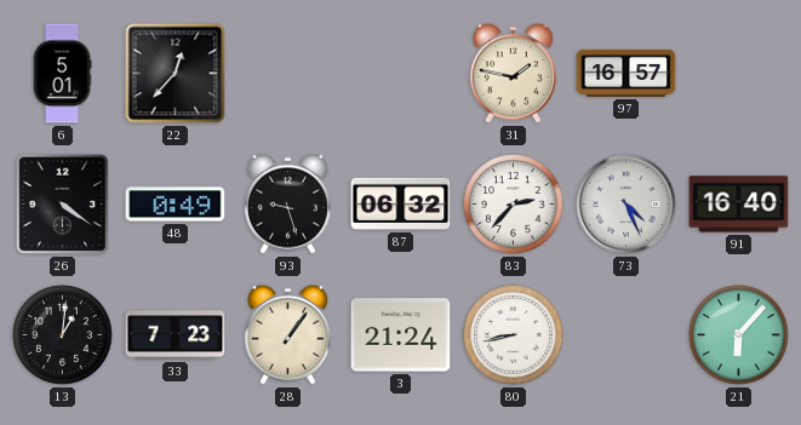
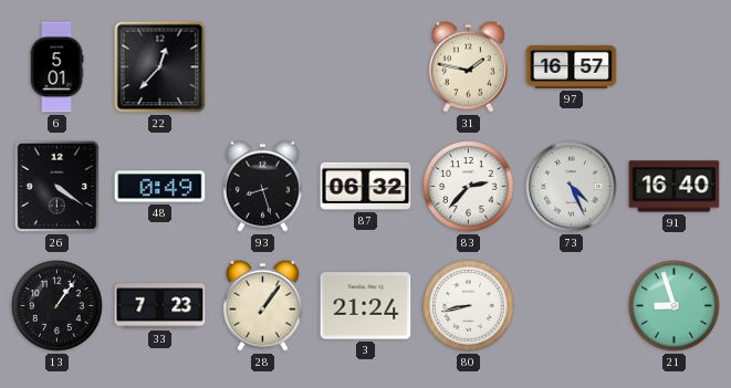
93: 9:27 -> 8:27 (262, 186)
13: 1:01 -> 1:06 (58, 306)
21: 6:07 -> 8:57 (675, 306)
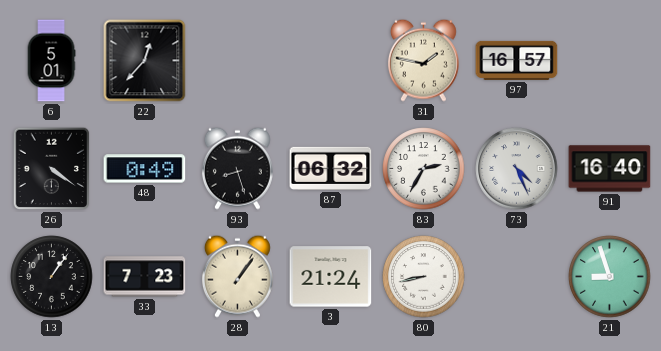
83: 2:37 -> 2:35 (424, 169)
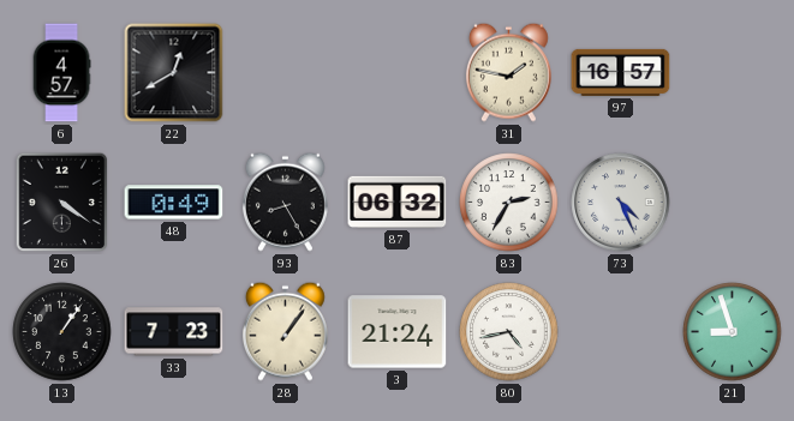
6: 5:01 -> 4:57 (61, 73)
22: 12:37 -> 12:40 (174, 73)
93: 8:27 -> 8:25 (285, 202)
91: 16:40 -> none (610, 169)
80: 8:43 -> 4:43 (509, 332)
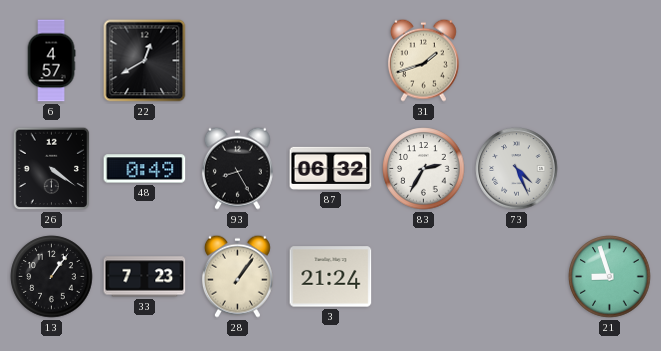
31: 1:47 -> 1:42 (423, 60)
97: 16:57 -> none (621, 72)
80: 4:43 -> none (509, 332)
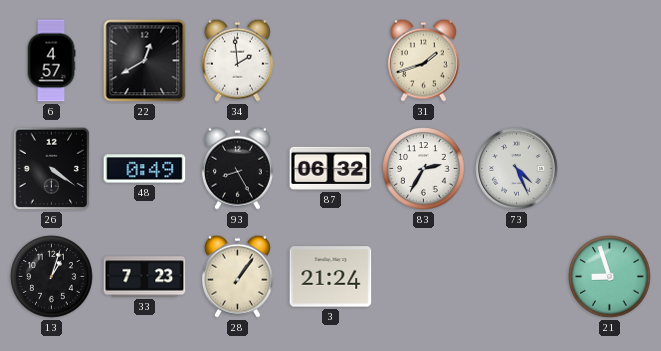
34: none -> 1:59 (237, 60)
13: 1:06 -> 1:03 (52, 277)
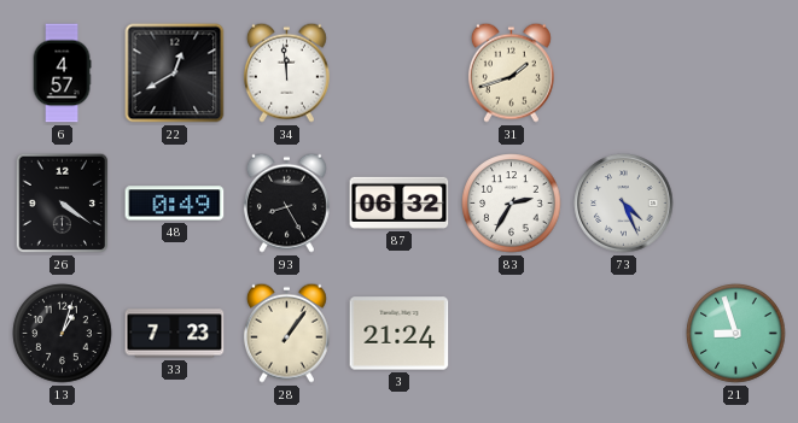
34: 1:59 -> 11:59 (286, 72)
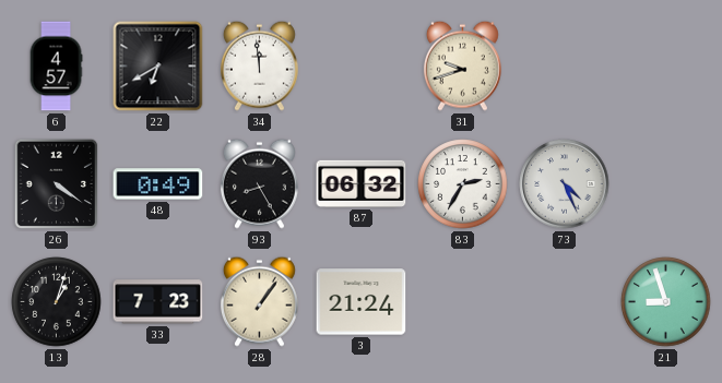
22: 12:40 -> 6:40 (158, 67)
31: 1:42 -> 9:42 (462, 65)
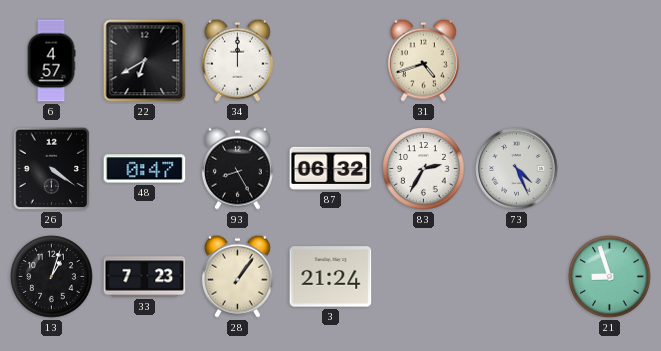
34: 11:59 -> 12:00 (237, 60)
31: 9:42 -> 4:42 (423, 60)
48: 0:49 -> 0:47 (145, 169)
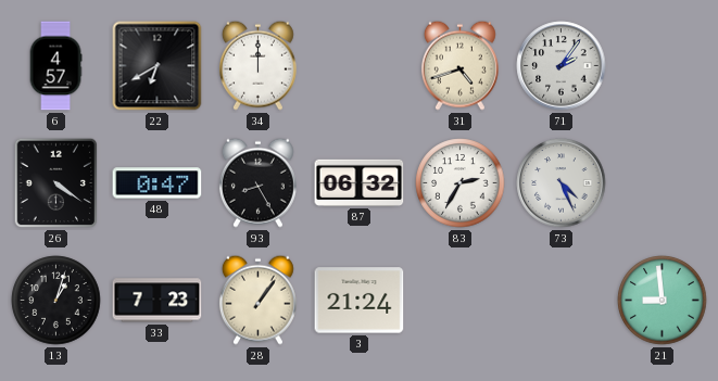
71: none -> 2:06 (562, 66)
21: 8:57 -> 8:59 (663, 301)
